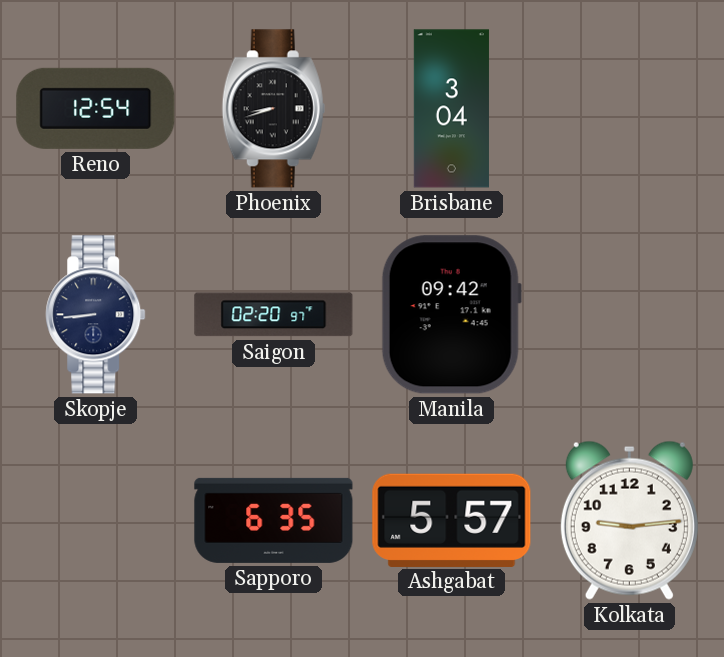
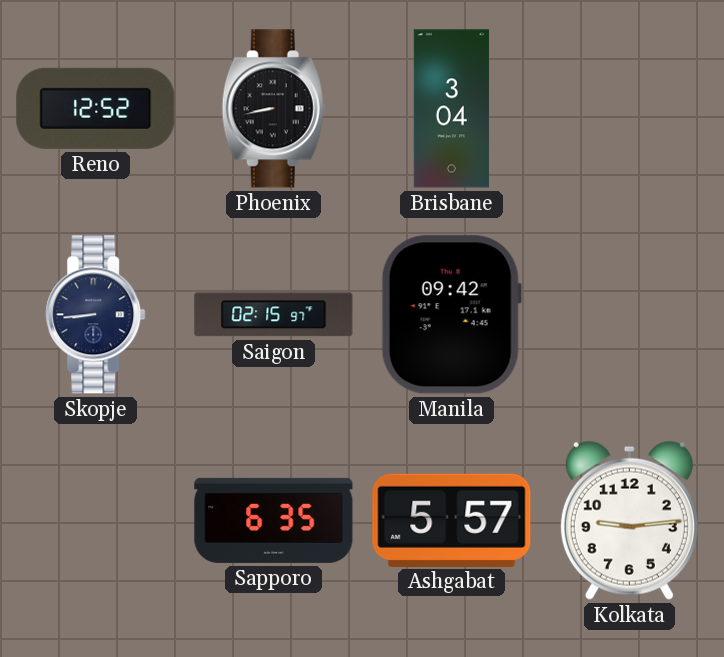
Reno: 12:54 -> 12:52 (96, 108)
Phoenix: 8:42 -> 8:43 (273, 109)
Saigon: 02:20 -> 02:15 (274, 315)
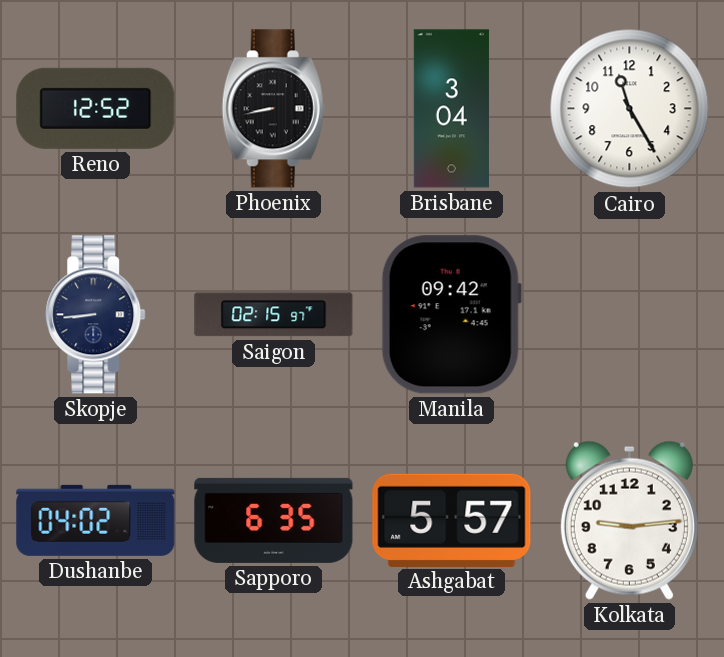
Cairo: none -> 11:25 (630, 109)
Dushanbe: none -> 04:02 (96, 520)
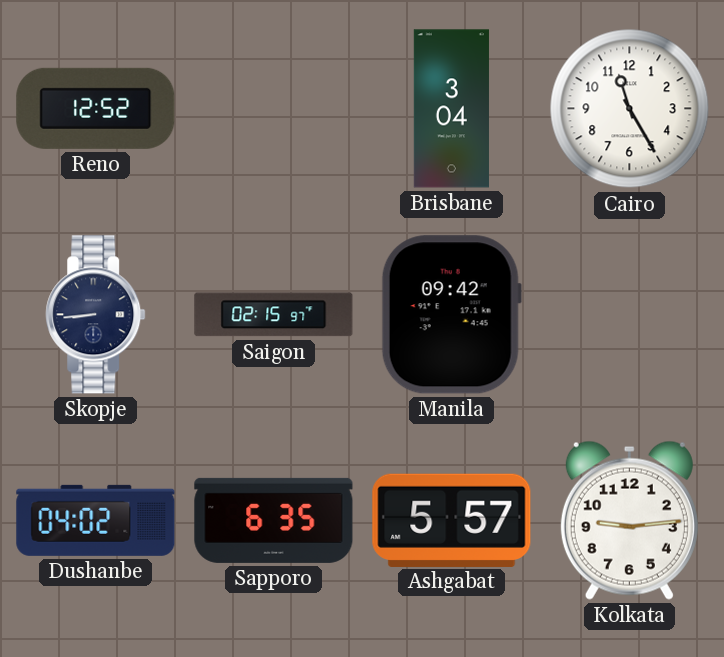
Phoenix: 8:43 -> none (273, 109)
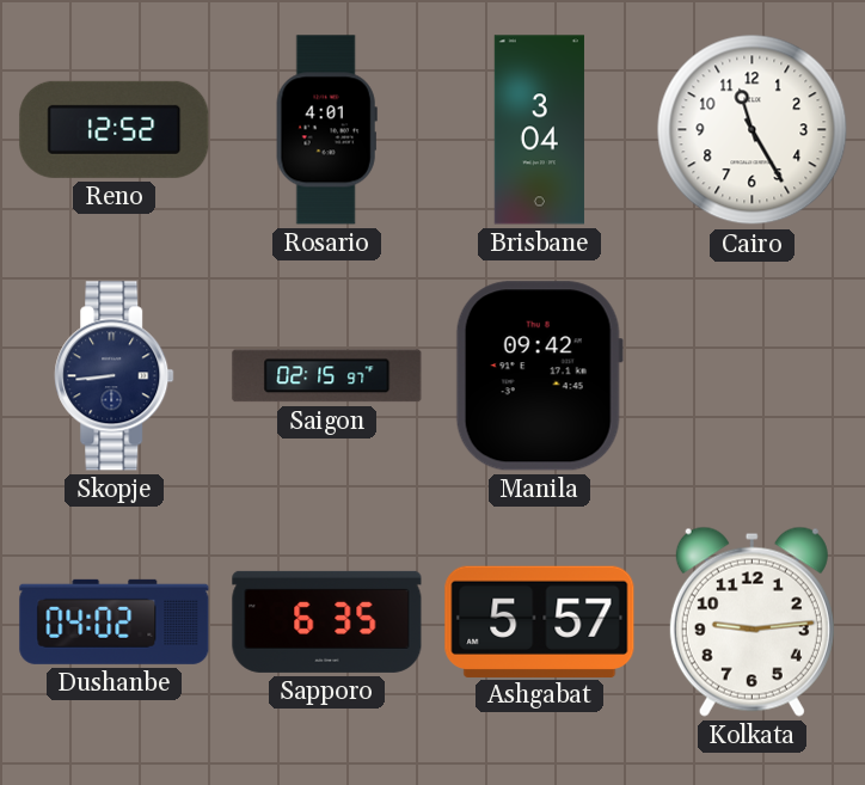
Rosario: none -> 4:01 (326, 130)
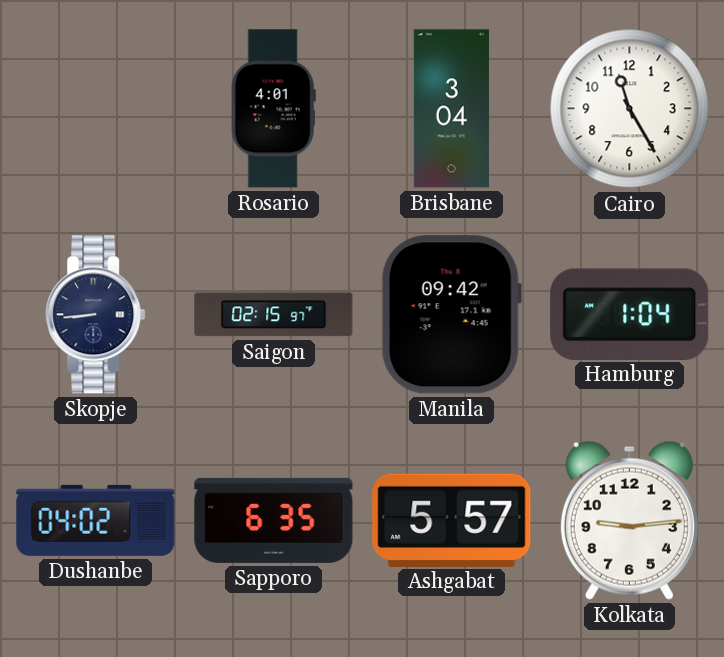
Reno: 12:52 -> none (115, 129)
Hamburg: none -> 1:04 (630, 314)
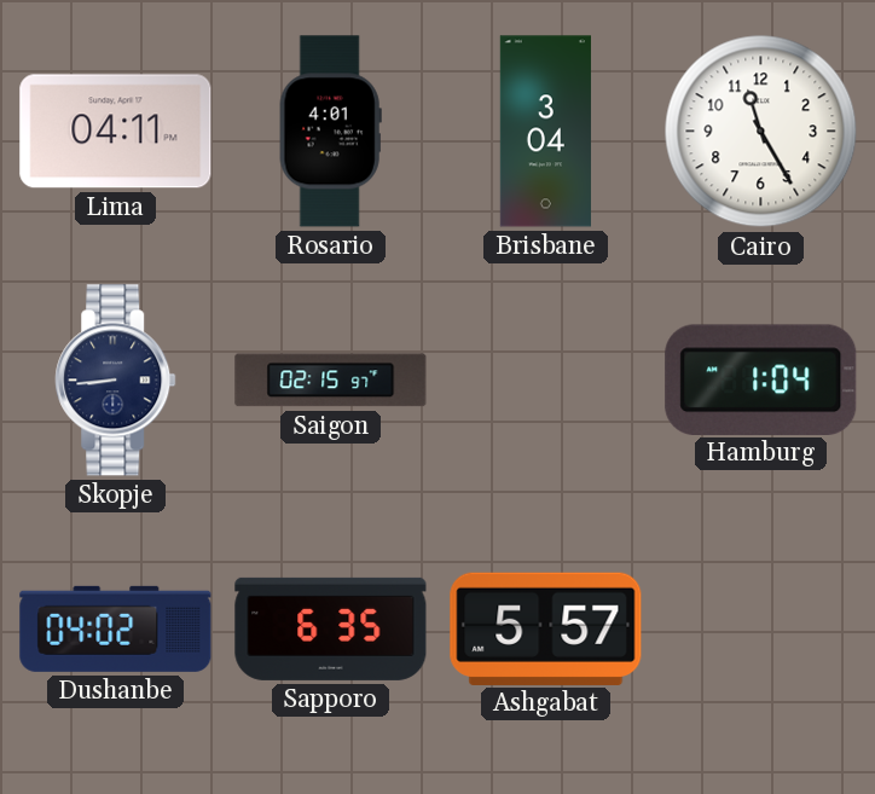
Lima: none -> 04:11 (116, 132)
Manila: 09:42 -> none (451, 315)
Kolkata: 9:14 -> none (629, 520)
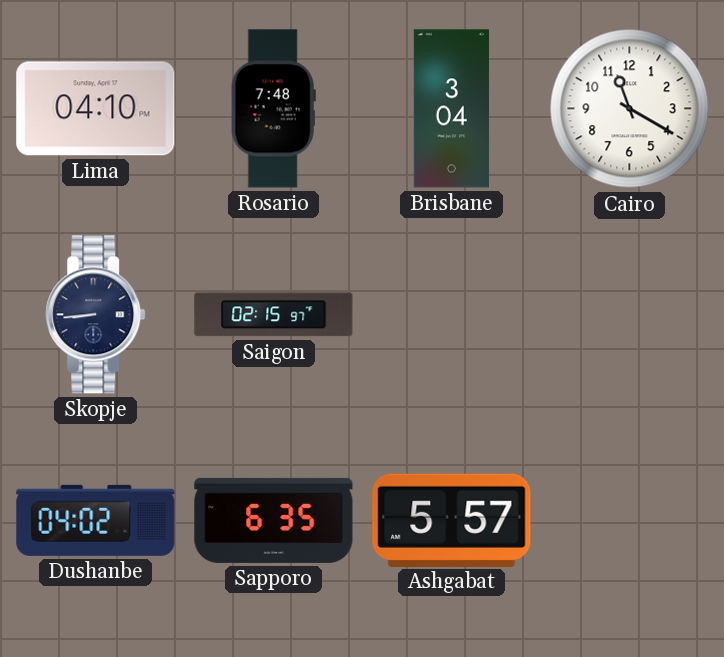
Lima: 04:11 -> 04:10 (96, 109)
Rosario: 4:01 -> 7:48 (273, 109)
Cairo: 11:25 -> 11:20 (630, 109)
Hamburg: 1:04 -> none (761, 379)
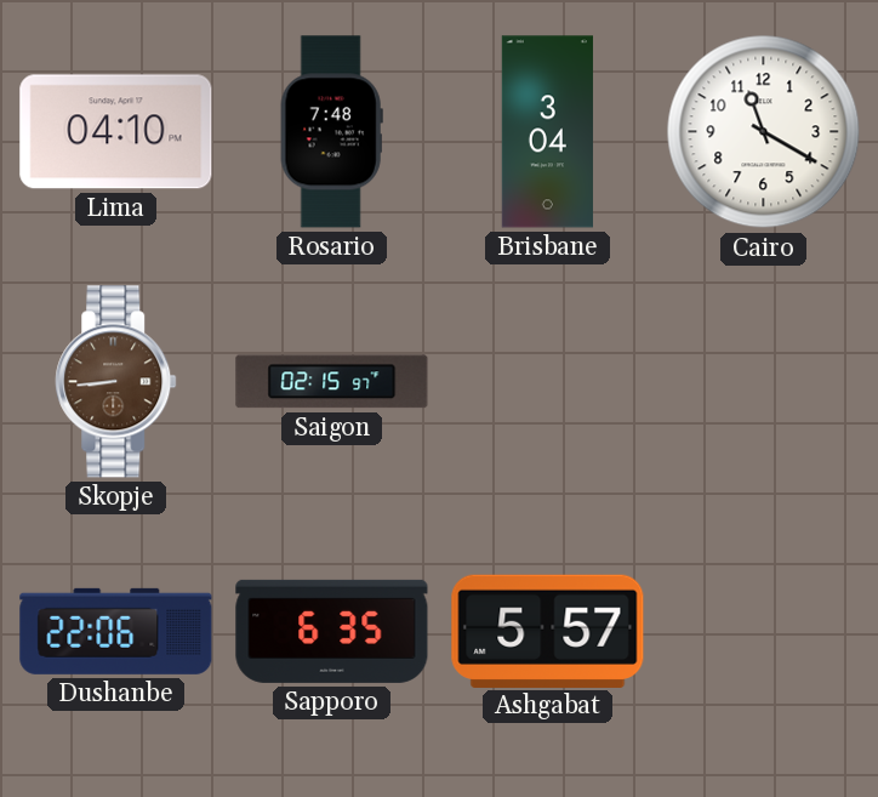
Skopje dial: navy -> brown (116, 382)
Dushanbe: 04:02 -> 22:06 (116, 631)
